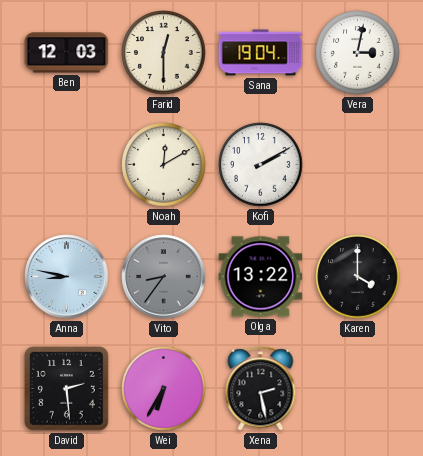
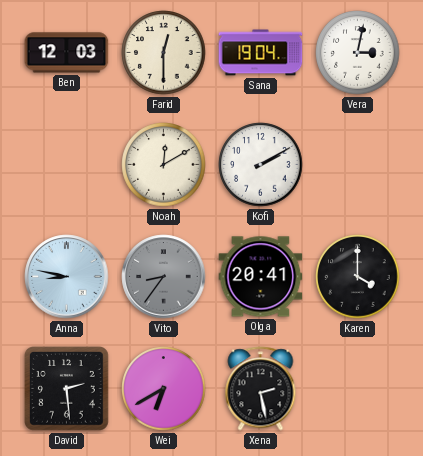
Olga: 13:22 -> 20:41 (261, 277)
Wei: 6:35 -> 6:40 (164, 389)
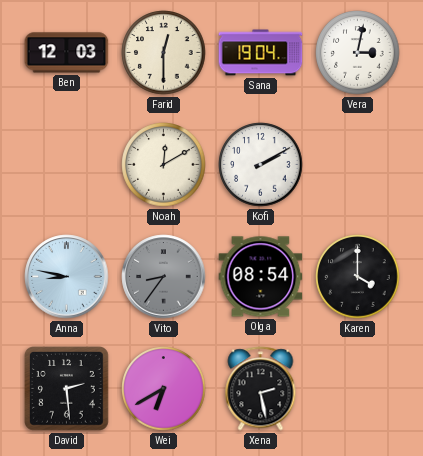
Olga: 20:41 -> 08:54 (261, 277)
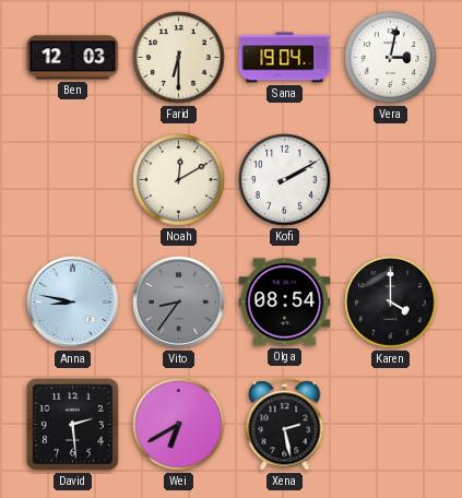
Farid: 12:30 -> 6:30 (179, 58)
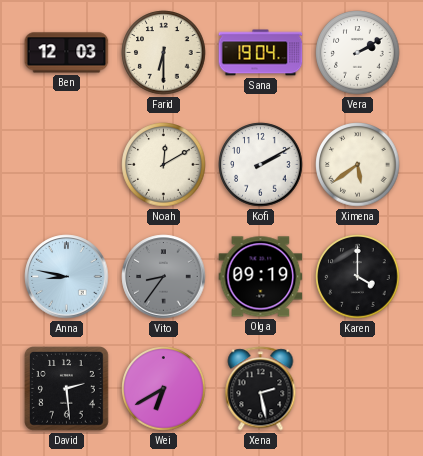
Vera: 3:02 -> 2:10 (358, 53)
Ximena: none -> 5:39 (358, 165)
Olga: 08:54 -> 09:19 (261, 277)
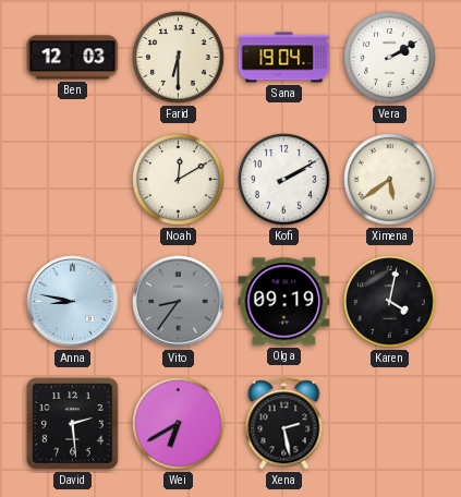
Karen: 4:00 -> 4:02 (390, 302)
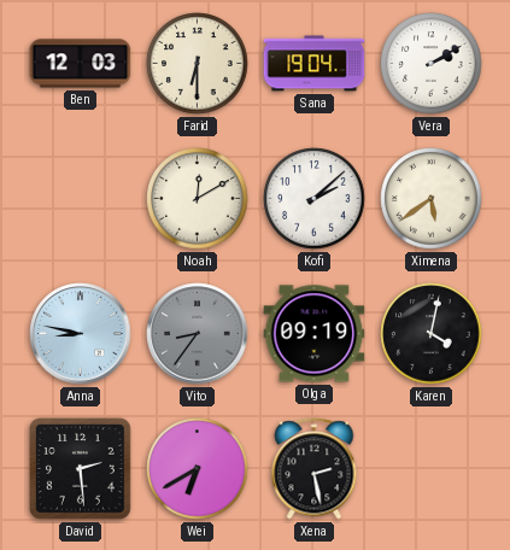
Kofi: 2:10 -> 2:08 (315, 199)
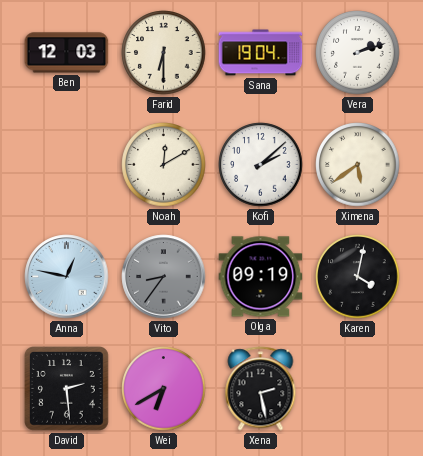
Vera: 2:10 -> 2:12 (358, 53)
Anna: 8:47 -> 12:47 (67, 277)
